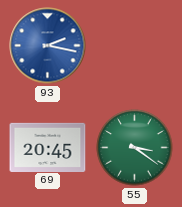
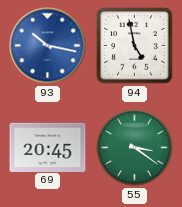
93: 2:17 -> 10:17 (48, 46)
94: none -> 4:58 (135, 46)
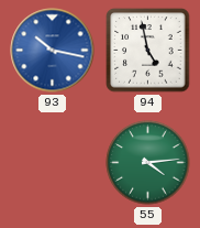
69: 20:45 -> none (48, 147)
55: 3:21 -> 4:14 (148, 163)
